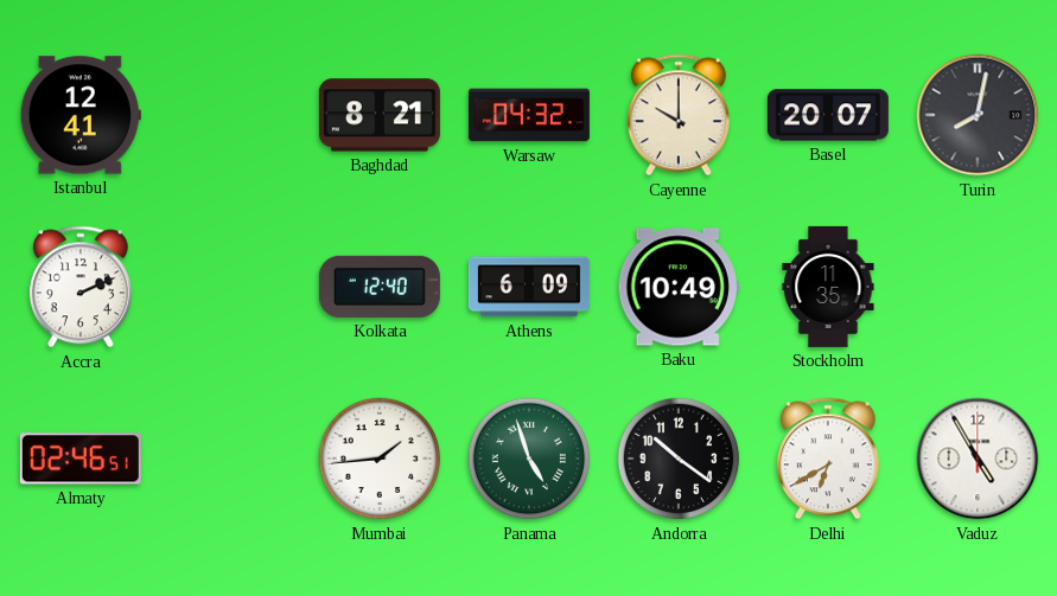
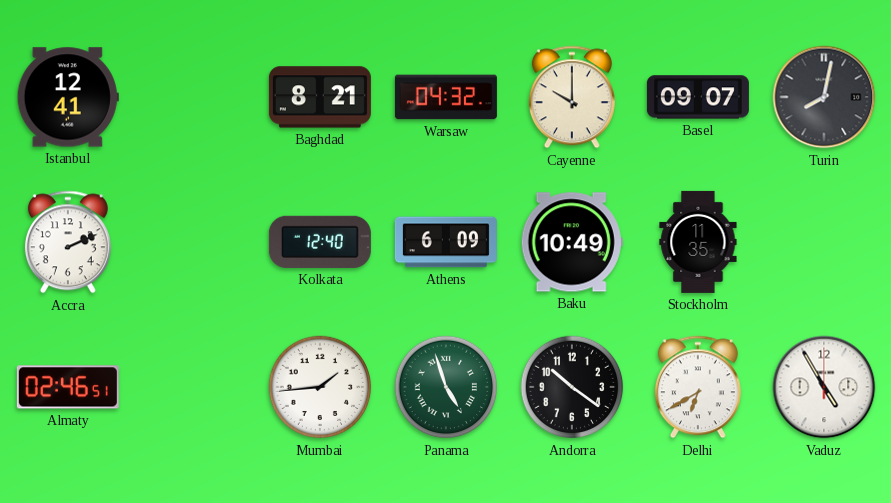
Basel: 20:07 -> 09:07 (698, 97)
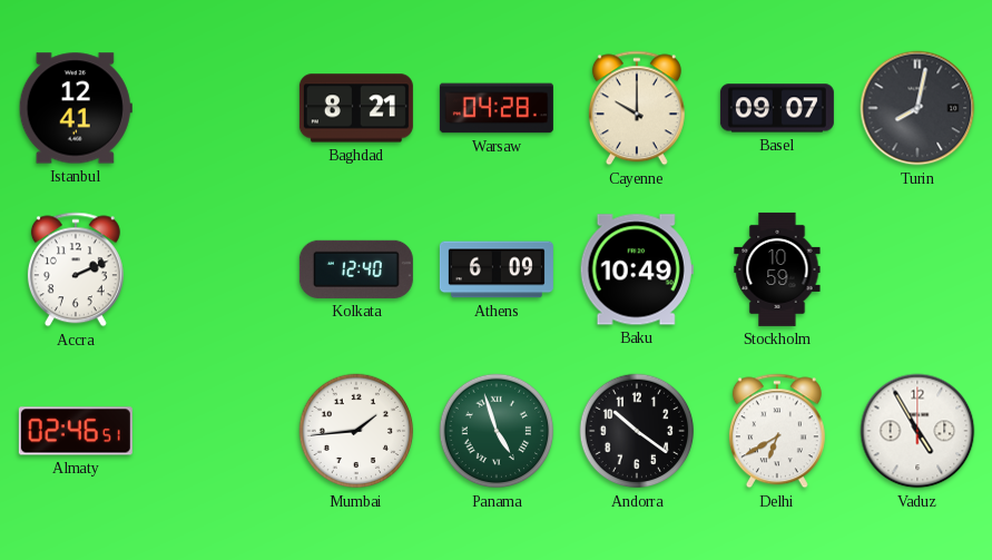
Warsaw: 04:32 -> 04:28 (497, 108)
Stockholm: 11:35 -> 10:59 (777, 269)
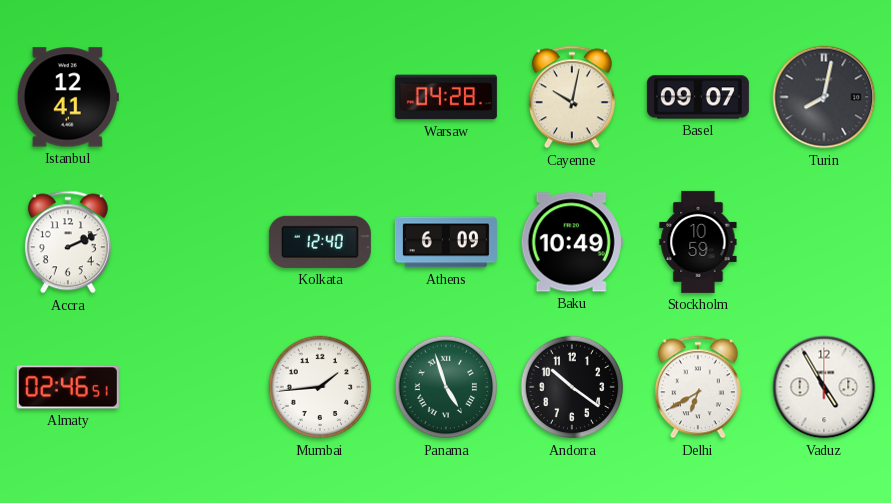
Baghdad: 8:21 -> none (356, 108)
Cayenne: 10:00 -> 10:02 (572, 97)
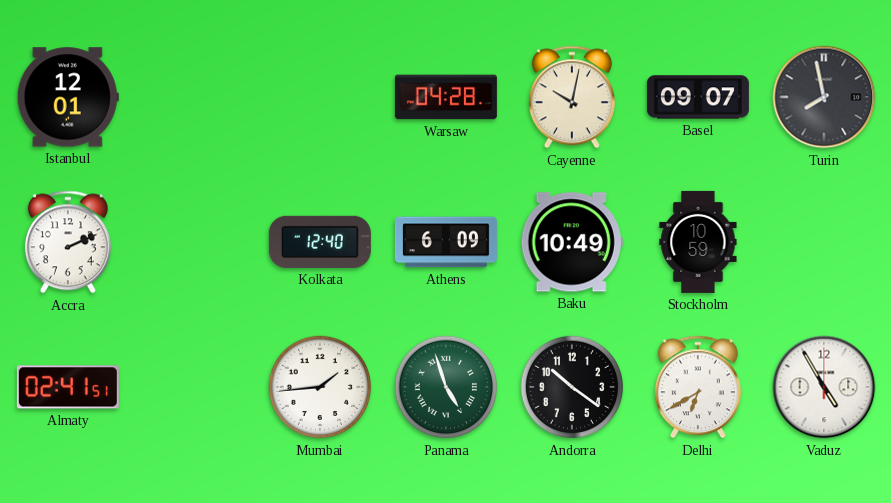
Istanbul: 12:41 -> 12:01 (68, 97)
Turin: 8:02 -> 7:58 (824, 97)
Almaty: 02:46 -> 02:41 (68, 387)
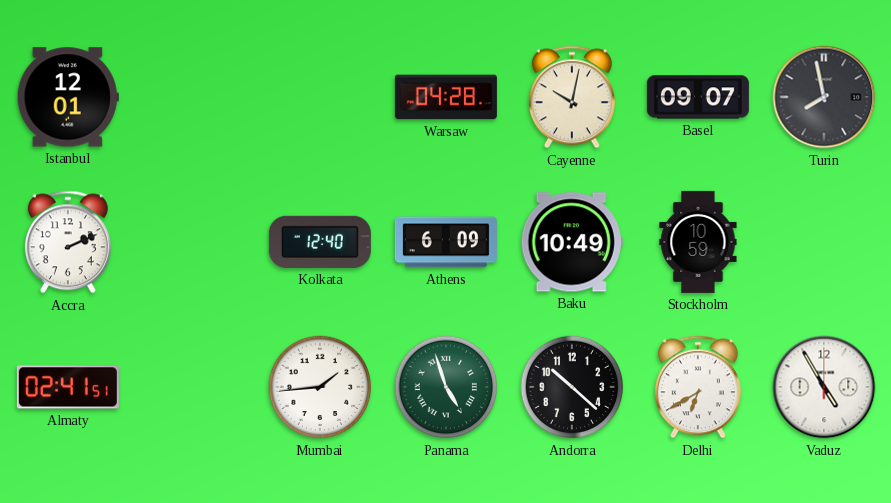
Andorra: 10:21 -> 10:22 (572, 387)
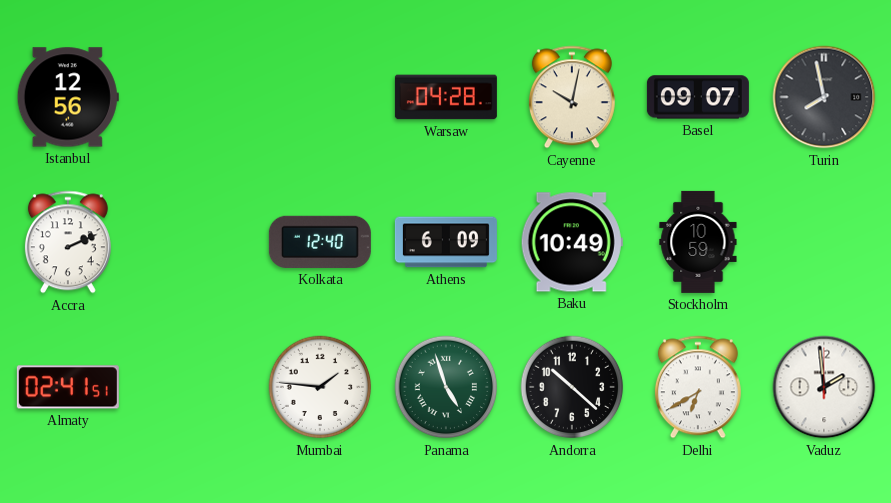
Istanbul: 12:01 -> 12:56 (68, 97)
Mumbai: 1:44 -> 1:46 (320, 387)
Vaduz: 4:55 -> 1:59 (824, 387)
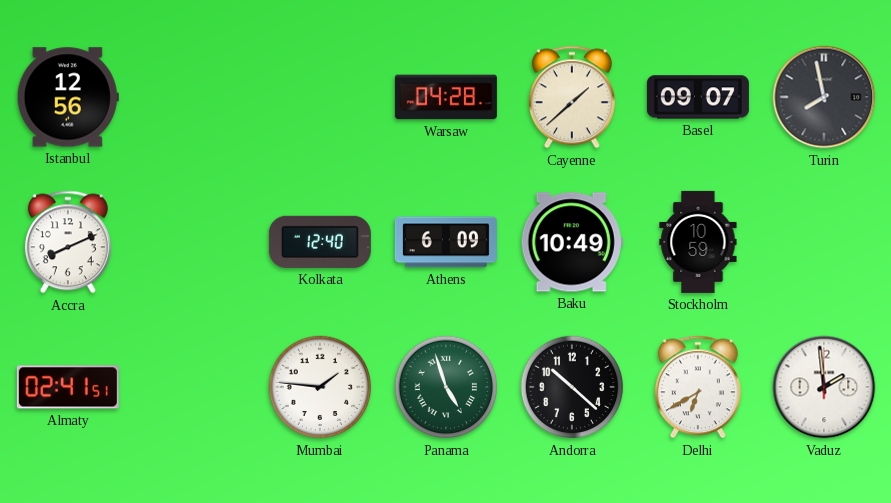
Cayenne: 10:02 -> 1:38 (572, 97)
Accra: 2:11 -> 8:11 (68, 242)
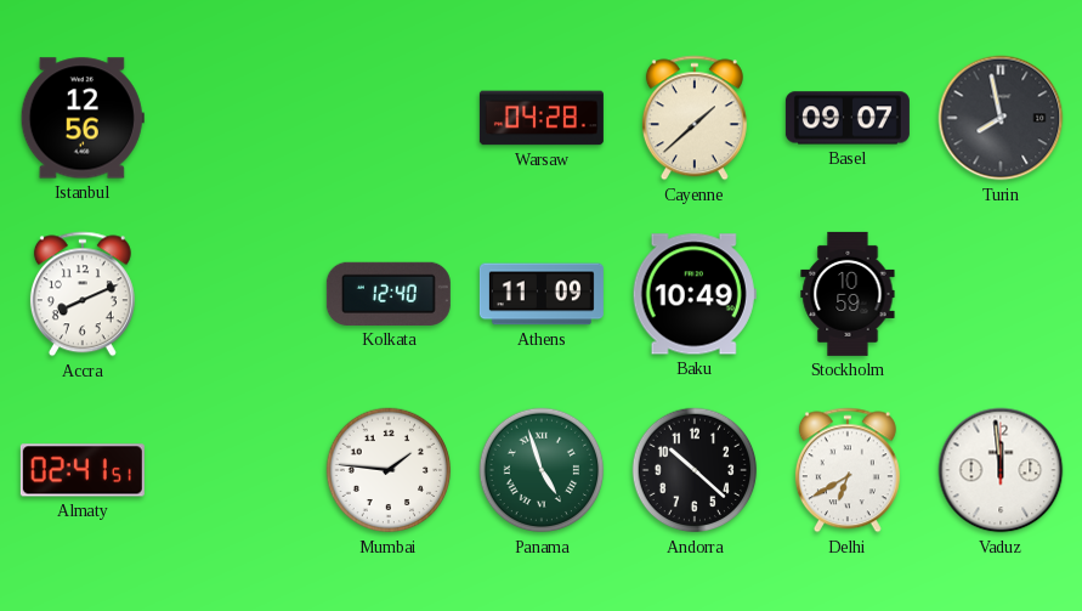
Athens: 6:09 -> 11:09 (542, 294)
Vaduz: 1:59 -> 11:59 (1001, 470)
